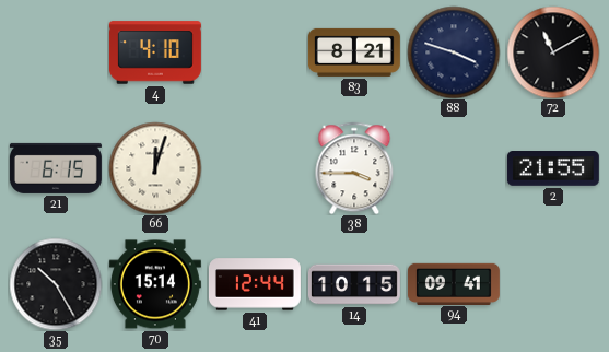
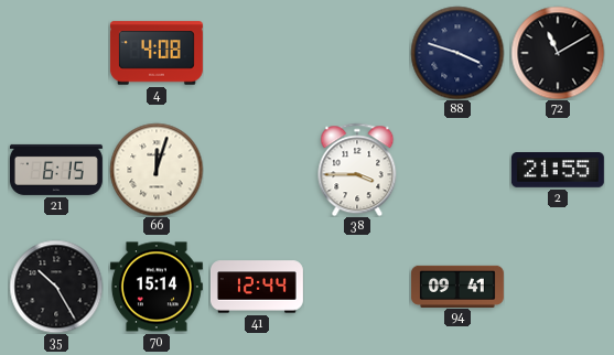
4: 4:10 -> 4:08 (157, 53)
83: 8:21 -> none (354, 52)
14: 10:15 -> none (354, 284)
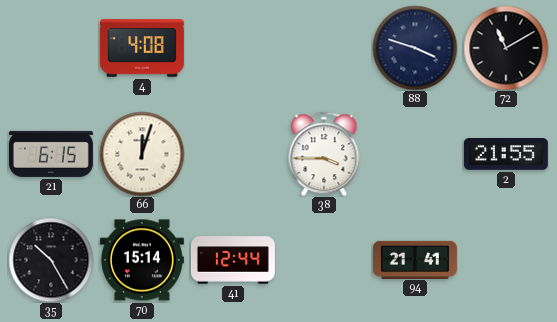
94: 09:41 -> 21:41 (415, 259)
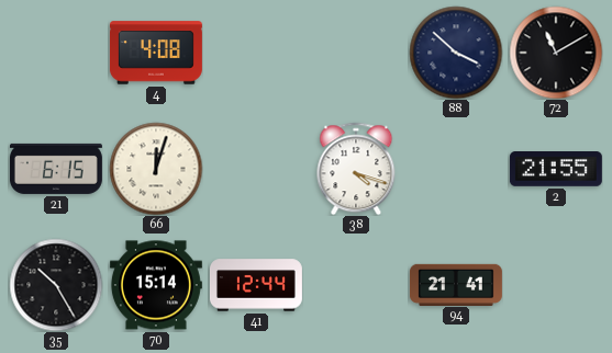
88: 3:48 -> 3:52 (456, 53)
38: 3:45 -> 4:18 (356, 169)
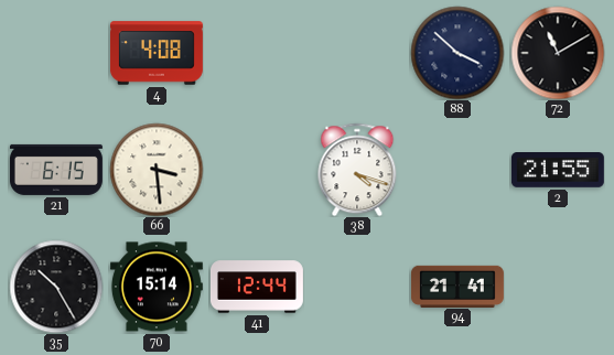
66: 12:03 -> 3:29 (157, 170)
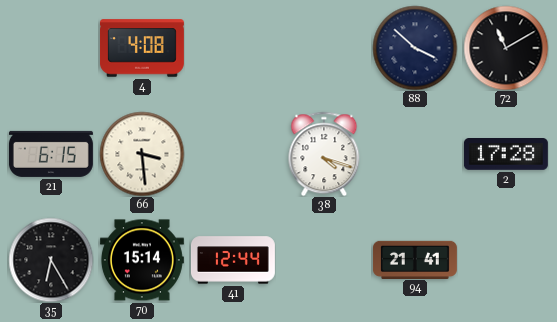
2: 21:55 -> 17:28 (506, 155)
35: 10:25 -> 6:25 (51, 260)
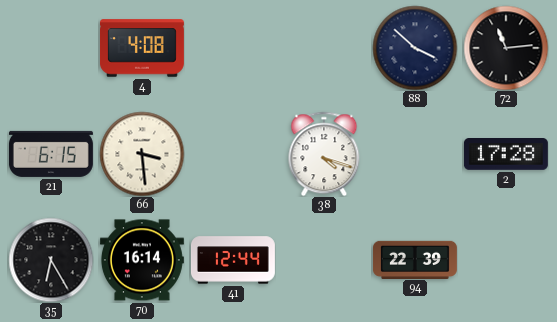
72: 11:10 -> 11:14 (506, 48)
70: 15:14 -> 16:14 (142, 260)
94: 21:41 -> 22:39 (415, 259)
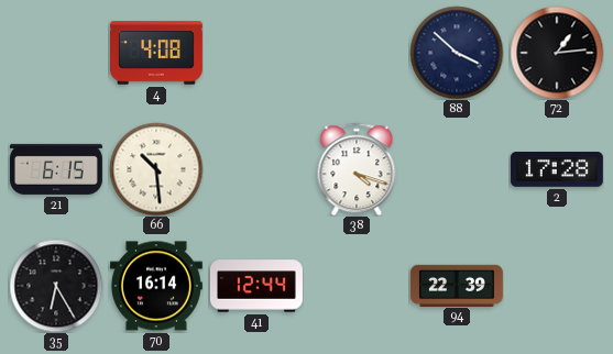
72: 11:14 -> 1:14 (557, 53)
66: 3:29 -> 10:29 (156, 169)
